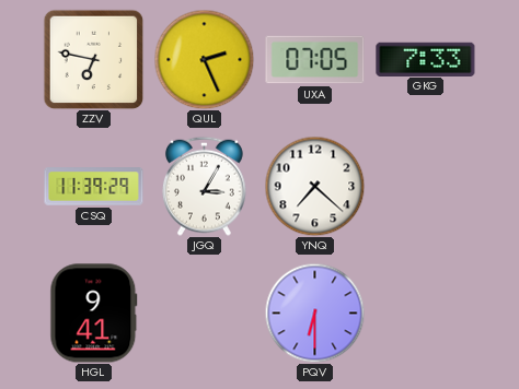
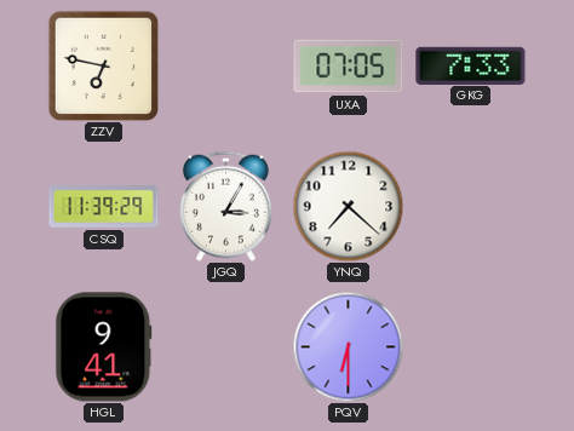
QUL: 2:26 -> none (204, 59)
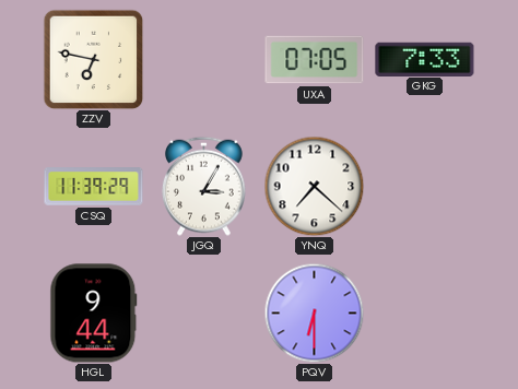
HGL: 9:41 -> 9:44 (94, 314)
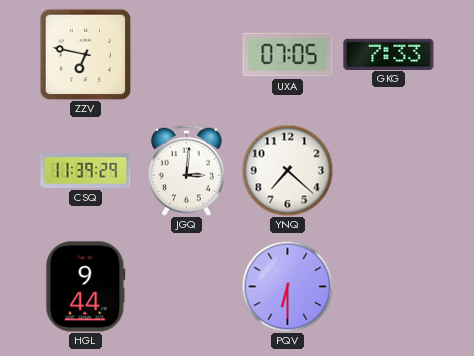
JGQ: 3:05 -> 3:01 (186, 170)
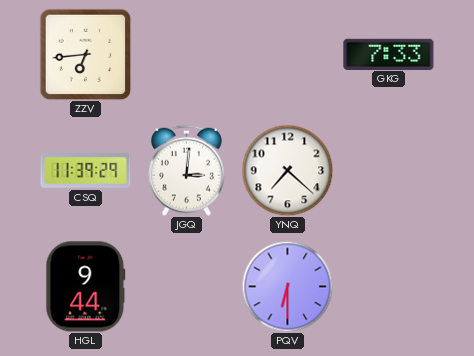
ZZV: 6:47 -> 6:44 (85, 54)
UXA: 07:05 -> none (288, 55)
